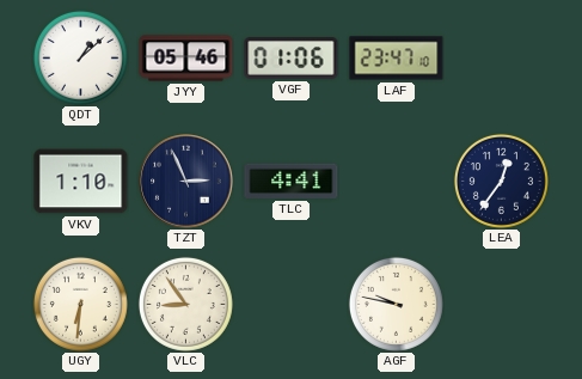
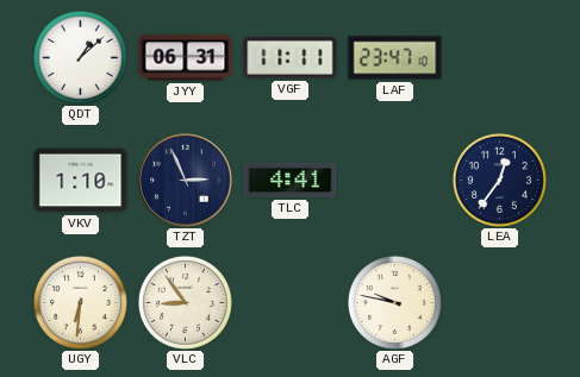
JYY: 05:46 -> 06:31 (186, 58)
VGF: 01:06 -> 11:11 (291, 58)
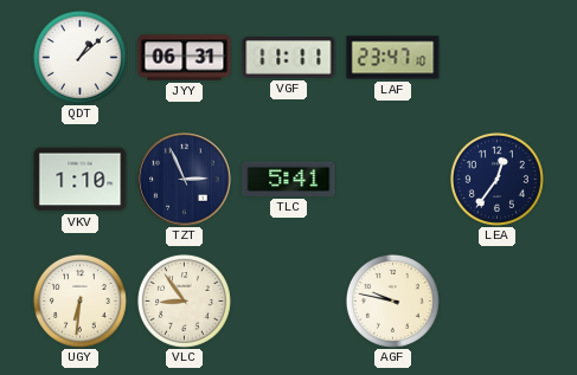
TLC: 4:41 -> 5:41 (289, 179)
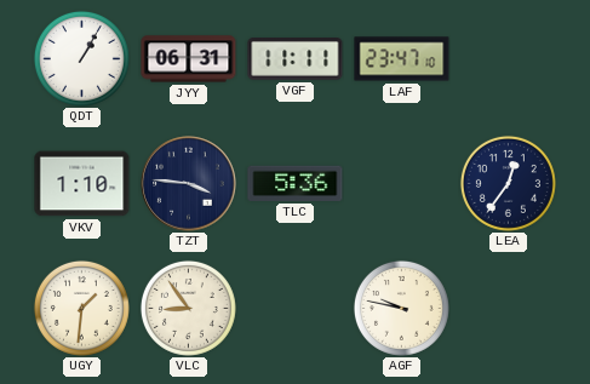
QDT: 1:08 -> 1:05 (81, 58)
TZT: 2:56 -> 3:46 (189, 184)
TLC: 5:41 -> 5:36 (296, 183)
UGY: 6:31 -> 1:31 (81, 308)
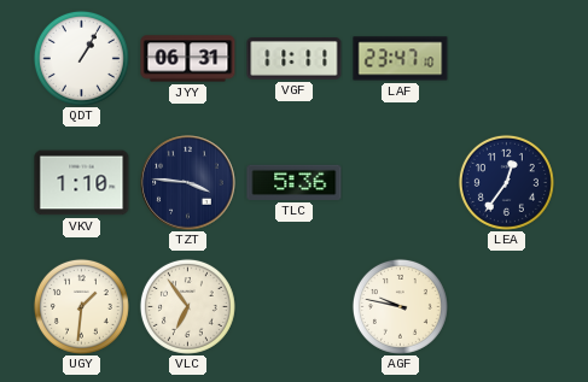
VLC: 8:54 -> 6:54 (187, 306)
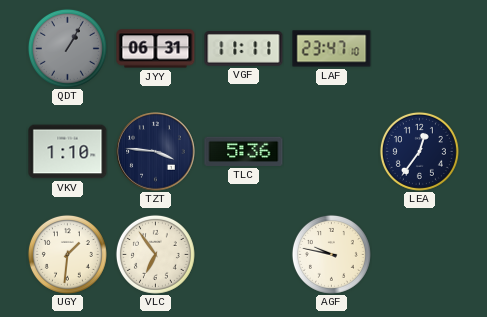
QDT dial: white -> grey (67, 48)
